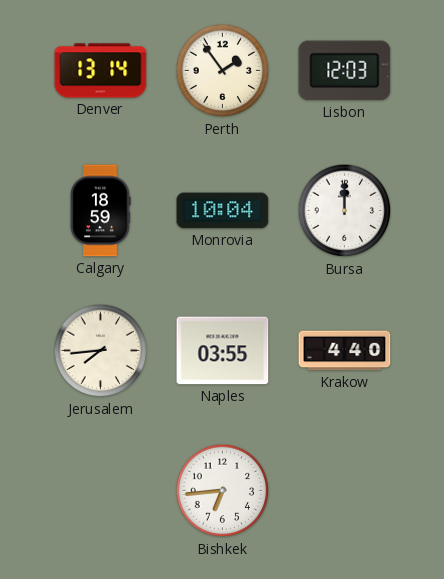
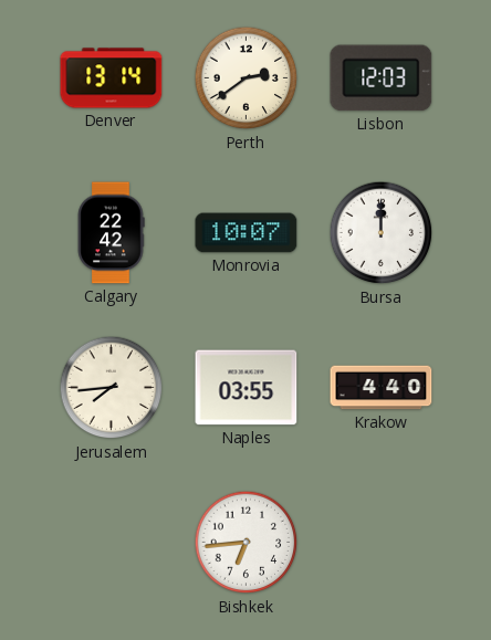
Perth: 1:54 -> 2:39 (247, 78)
Calgary: 18:59 -> 22:42 (111, 233)
Monrovia: 10:04 -> 10:07 (247, 233)
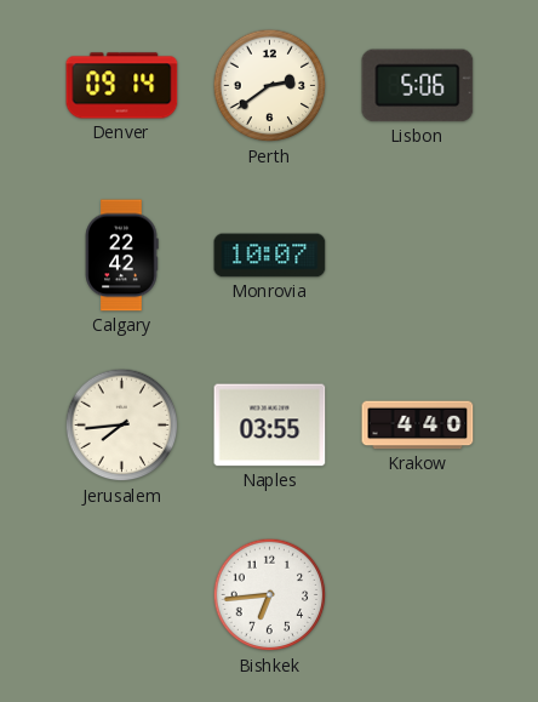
Denver: 13:14 -> 09:14 (122, 86)
Lisbon: 12:03 -> 5:06 (418, 86)
Bursa: 12:00 -> none (382, 233)
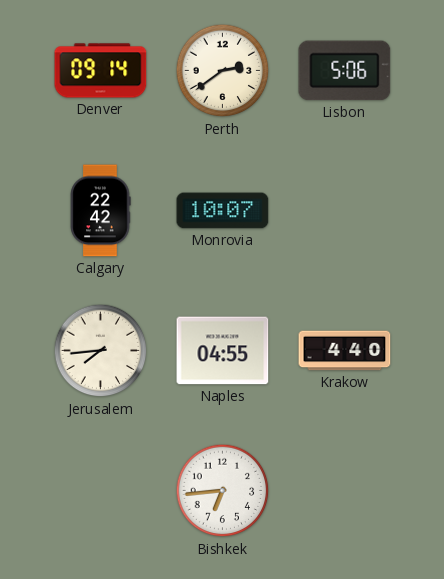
Naples: 03:55 -> 04:55 (223, 351)
